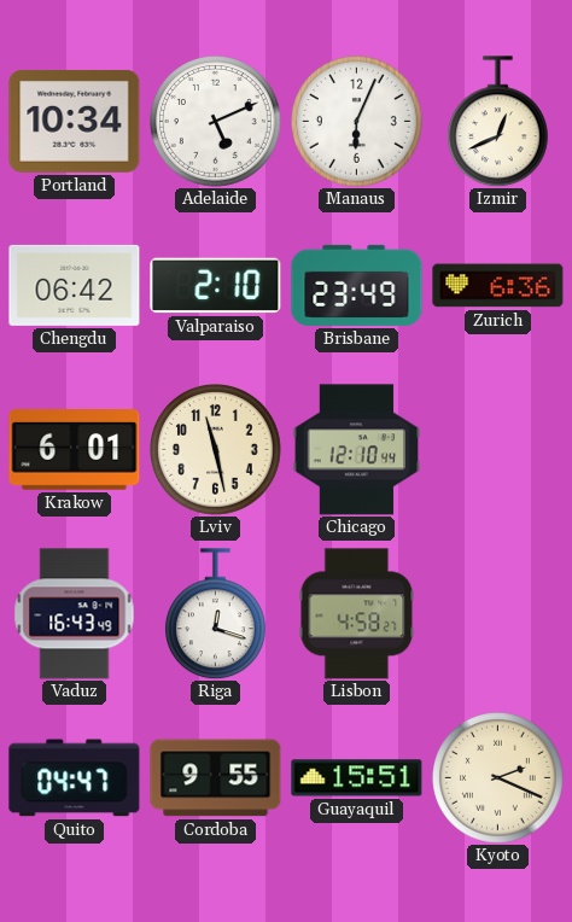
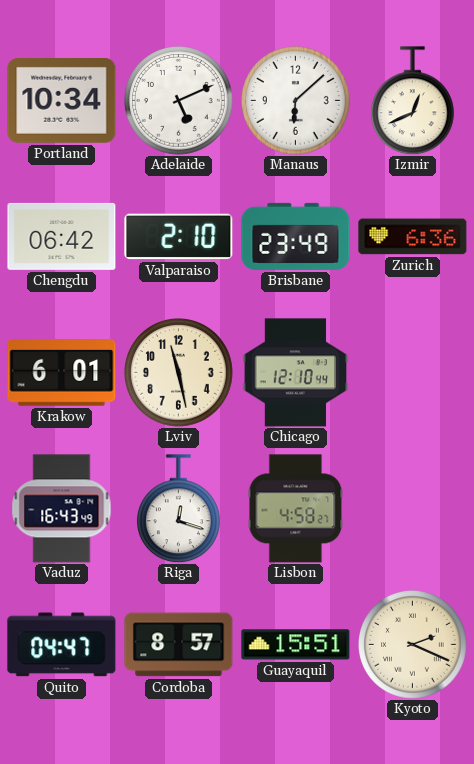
Manaus: 6:04 -> 6:08 (296, 101)
Cordoba: 9:55 -> 8:57 (179, 645)
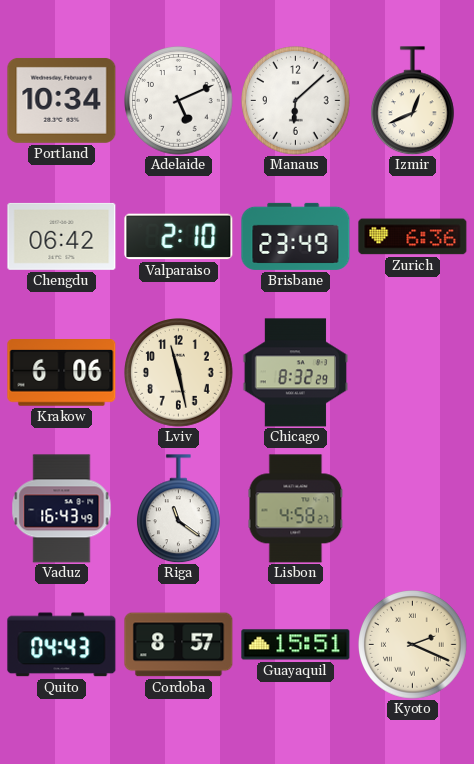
Krakow: 6:01 -> 6:06 (62, 373)
Chicago: 12:10 -> 8:32 (296, 373)
Riga: 12:18 -> 11:21 (179, 509)
Quito: 04:47 -> 04:43 (62, 645)
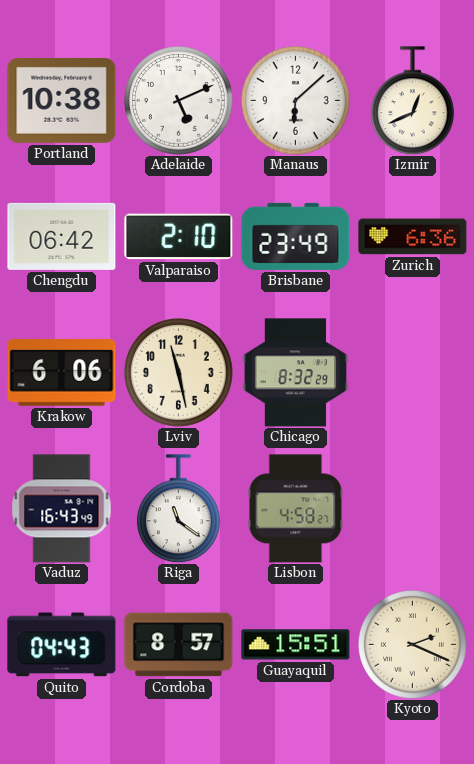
Portland: 10:34 -> 10:38 (62, 100)
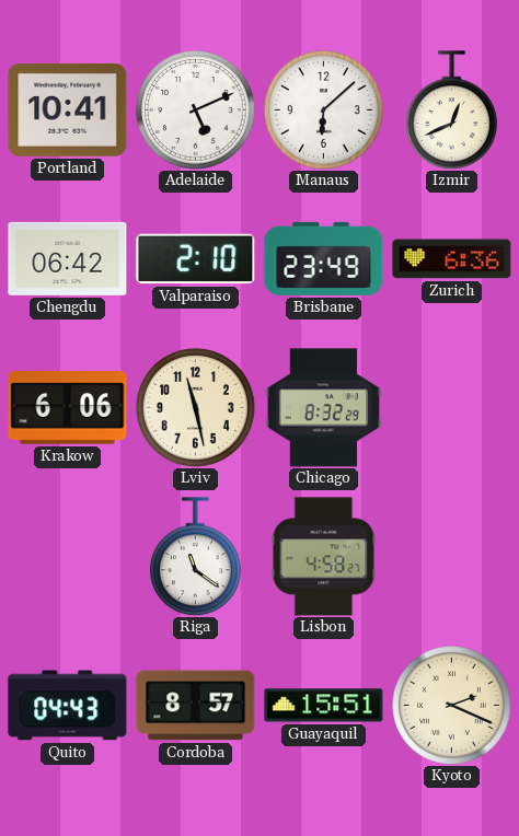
Portland: 10:38 -> 10:41 (68, 109)
Vaduz: 16:43 -> none (62, 509)
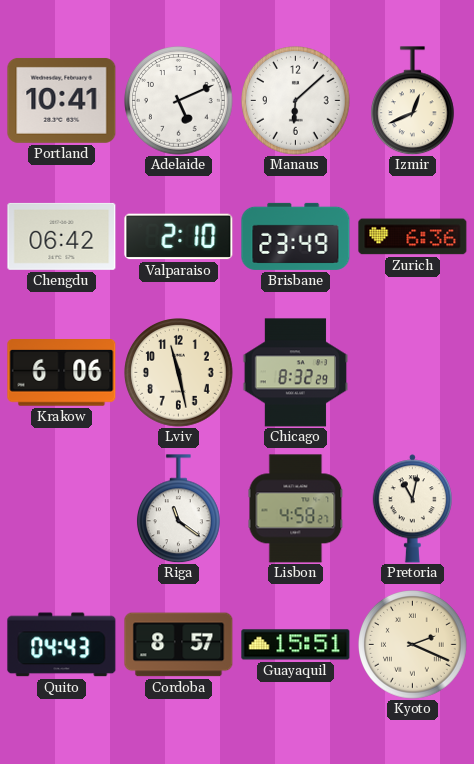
Pretoria: none -> 11:02 (412, 509)
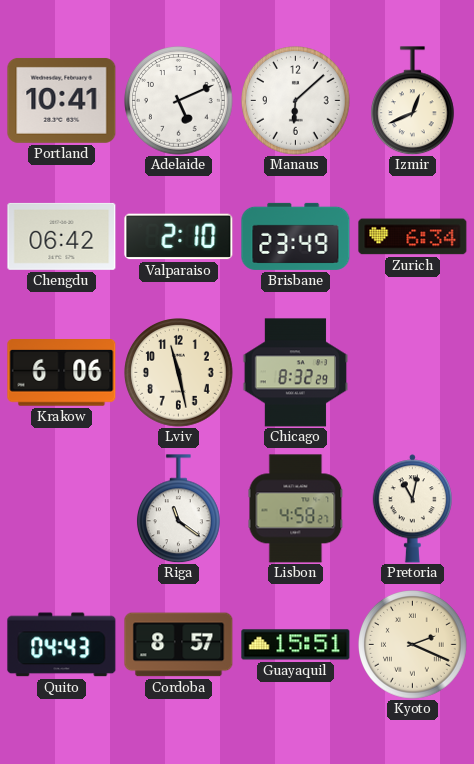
Zurich: 6:36 -> 6:34 (413, 237)
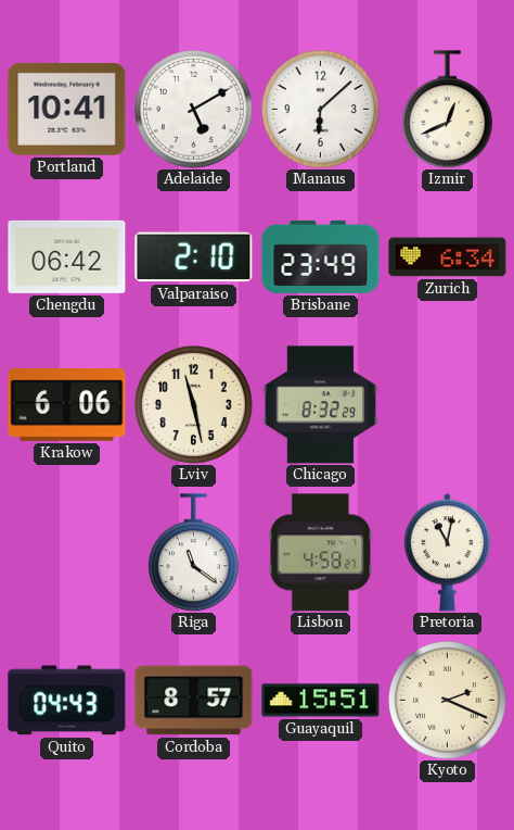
Adelaide: 5:11 -> 5:10 (194, 110)
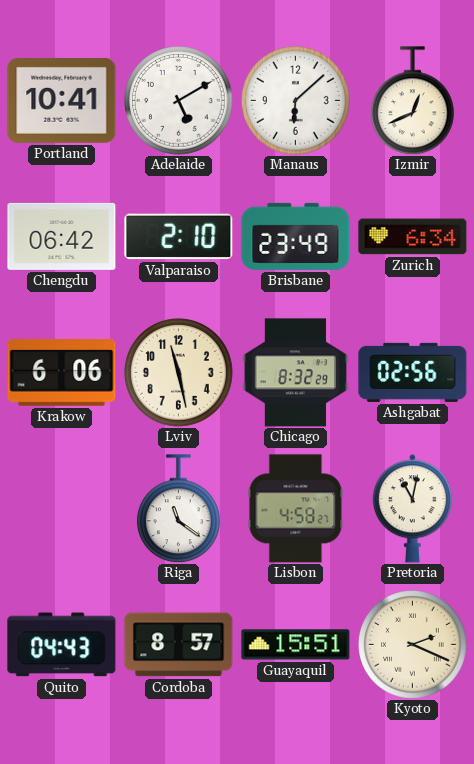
Ashgabat: none -> 02:56 (413, 372)
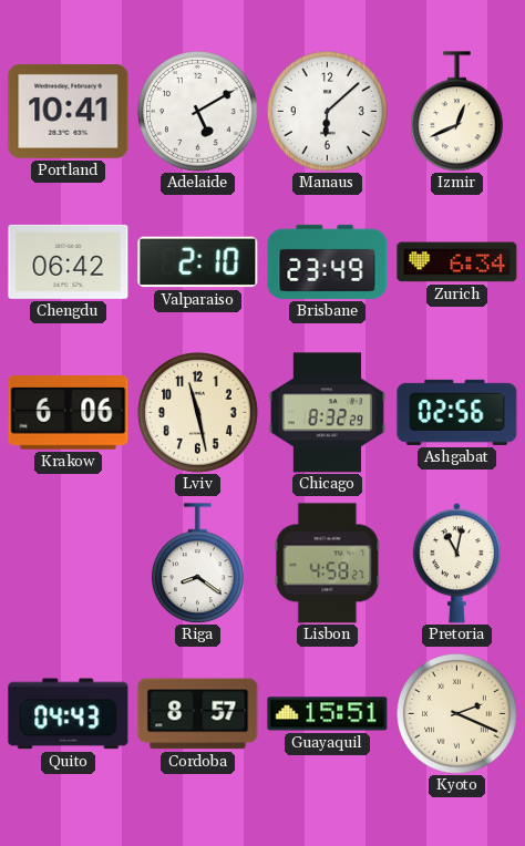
Riga: 11:21 -> 8:21 (198, 564)
